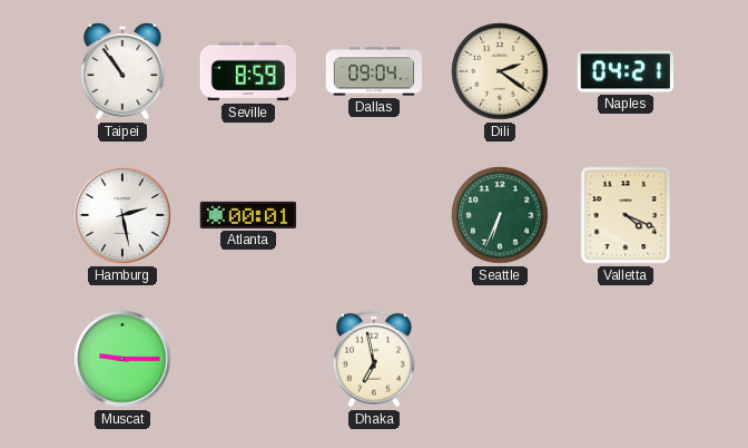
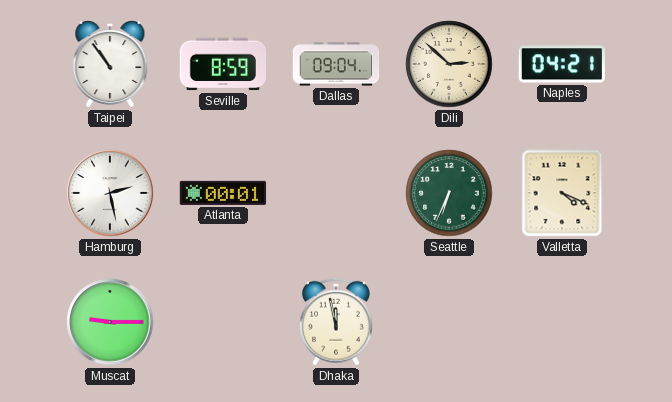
Dili: 2:21 -> 2:52 (449, 64)
Dhaka: 6:58 -> 11:58 (336, 322)
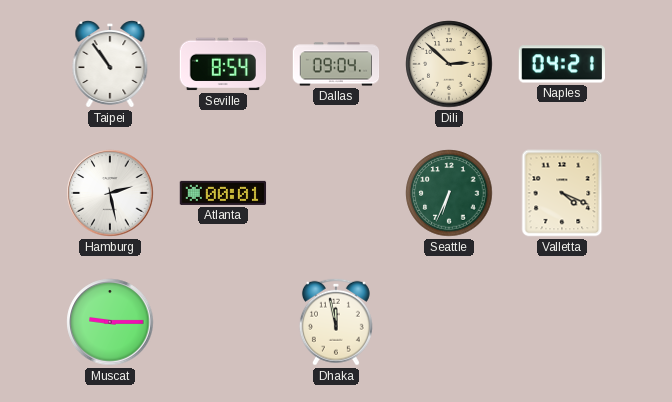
Seville: 8:59 -> 8:54 (222, 64)
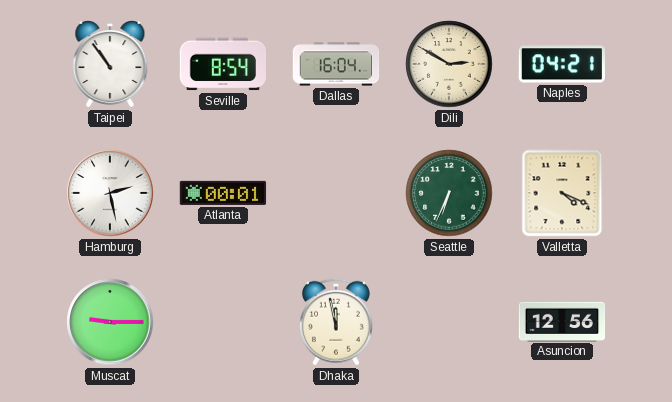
Dallas: 09:04 -> 16:04 (336, 64)
Dili: 2:52 -> 2:50 (449, 64)
Asuncion: none -> 12:56 (562, 321)
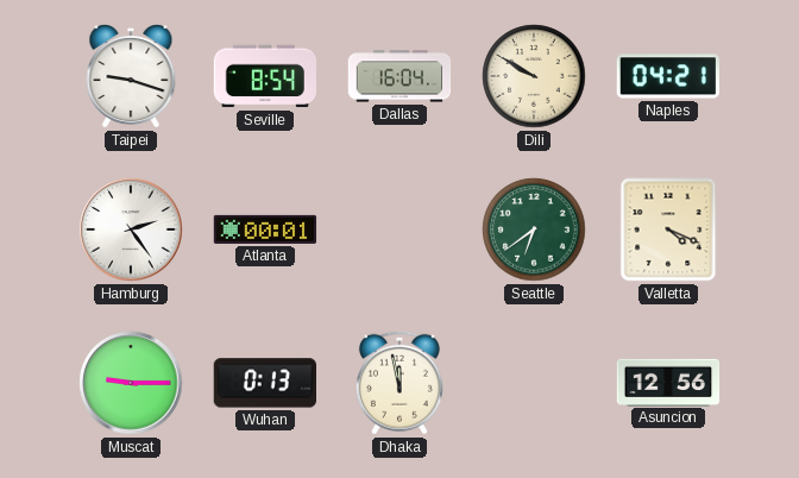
Taipei: 10:54 -> 9:18 (131, 77)
Dili: 2:50 -> 9:50 (534, 76)
Hamburg: 2:28 -> 2:24 (131, 229)
Seattle: 6:34 -> 6:39 (534, 229)
Wuhan: none -> 0:13 (264, 383)
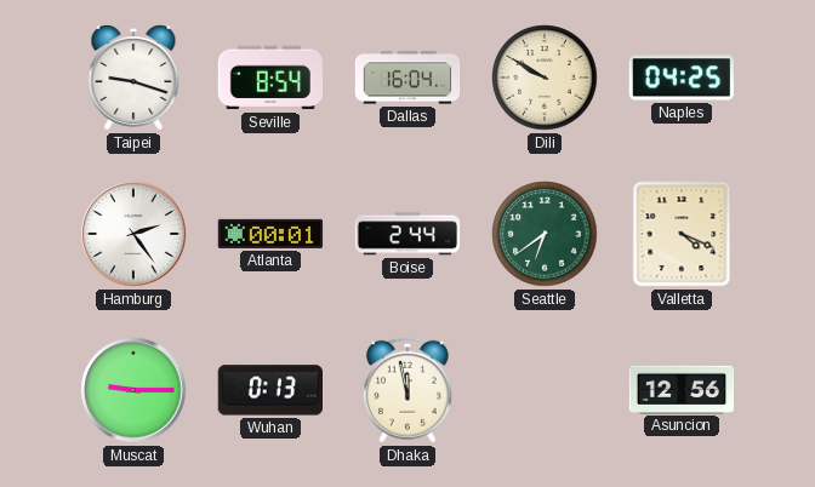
Naples: 04:21 -> 04:25 (682, 78)
Boise: none -> 2:44 (407, 234)
